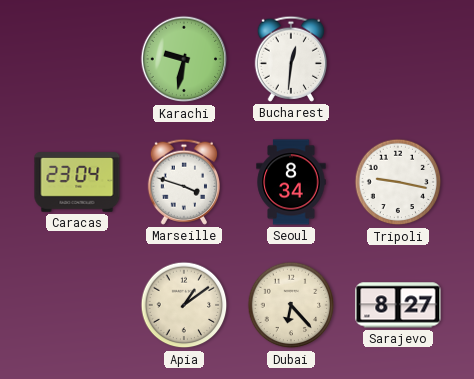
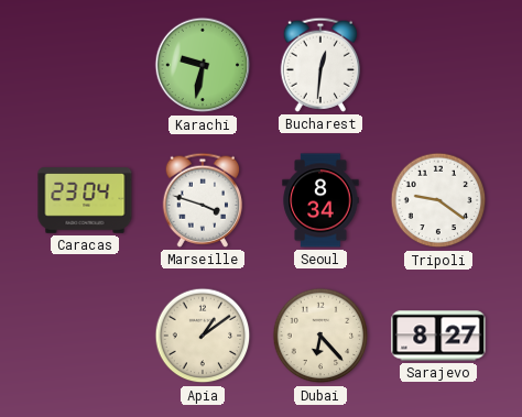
Tripoli: 9:17 -> 9:21 (438, 200)
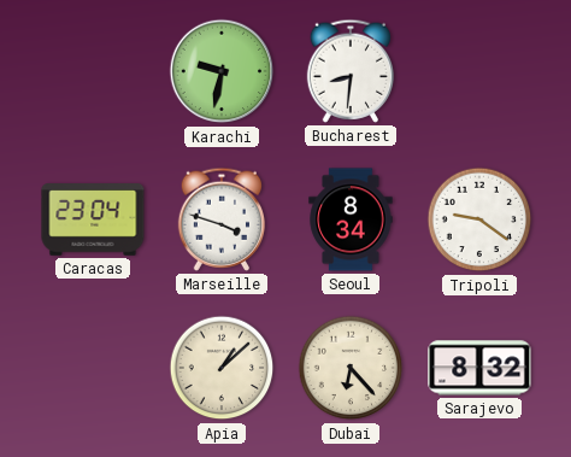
Bucharest: 12:31 -> 8:31 (349, 71)
Apia: 1:09 -> 1:08 (222, 368)
Sarajevo: 8:27 -> 8:32 (479, 368)
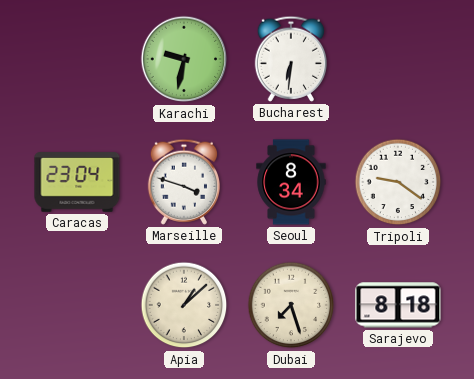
Bucharest: 8:31 -> 6:31 (290, 59)
Dubai: 6:23 -> 7:27 (291, 305)
Sarajevo: 8:32 -> 8:18 (398, 305)
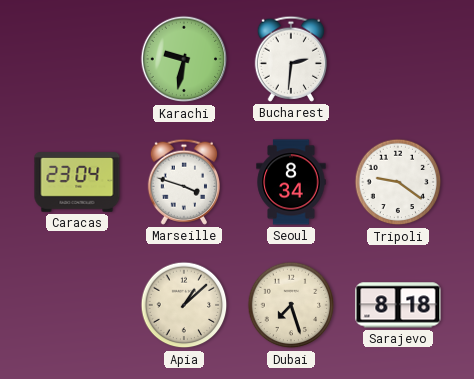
Bucharest: 6:31 -> 2:31 (290, 59)
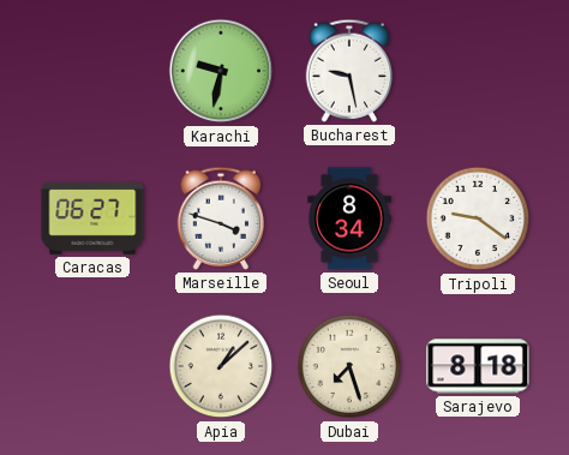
Bucharest: 2:31 -> 9:28 (348, 71)
Caracas: 23:04 -> 06:27 (92, 218)
